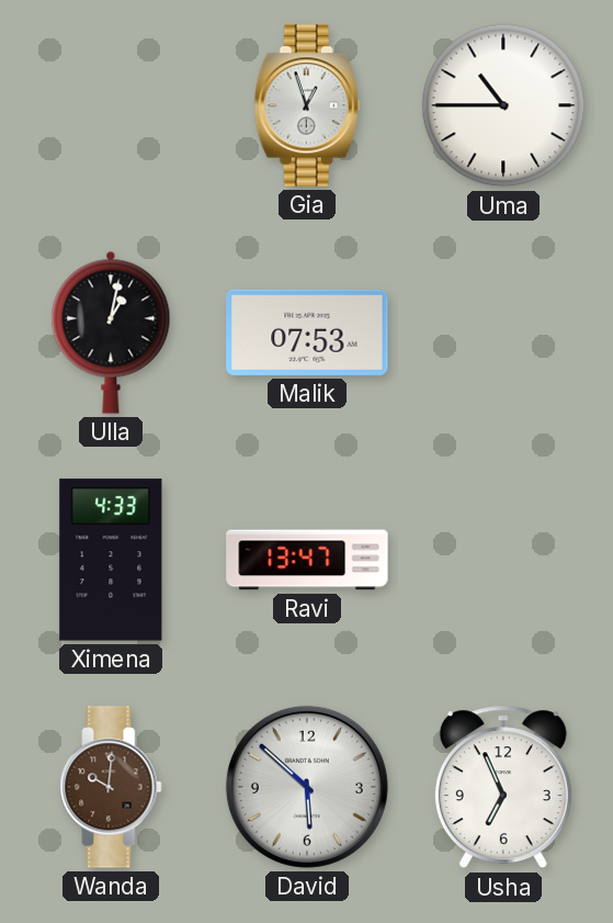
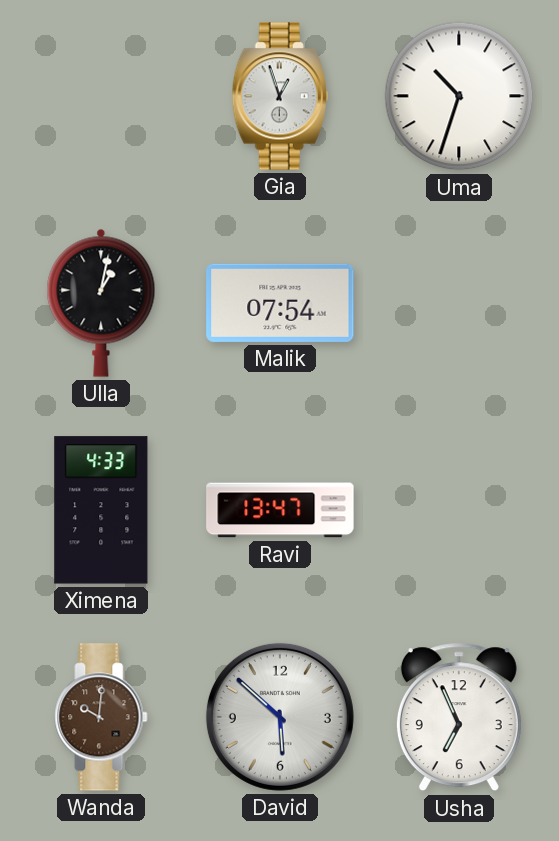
Uma: 10:45 -> 10:33 (459, 96)
Malik: 07:53 -> 07:54 (280, 303)
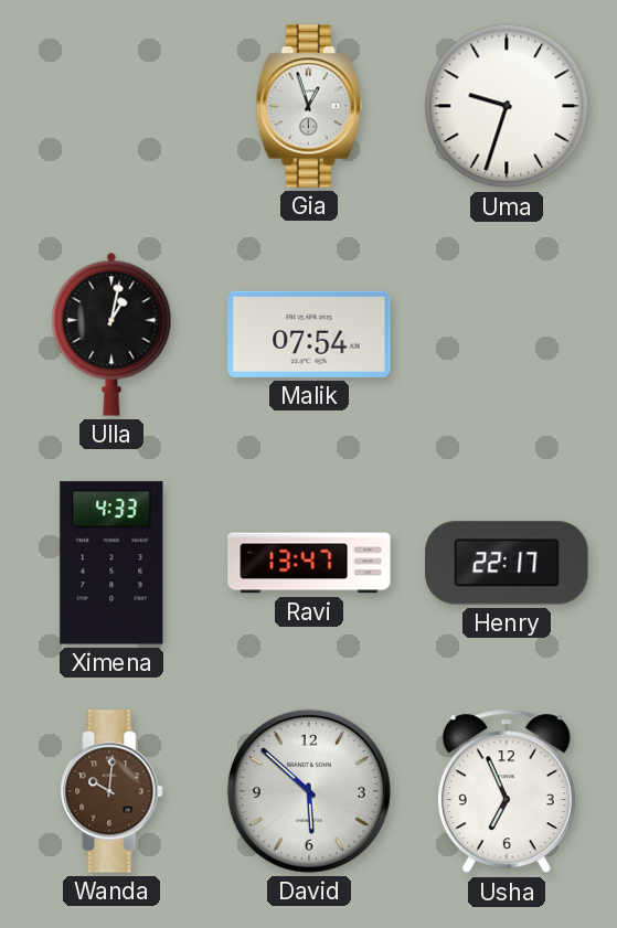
Uma: 10:33 -> 9:33 (507, 106)
Henry: none -> 22:17 (507, 563)
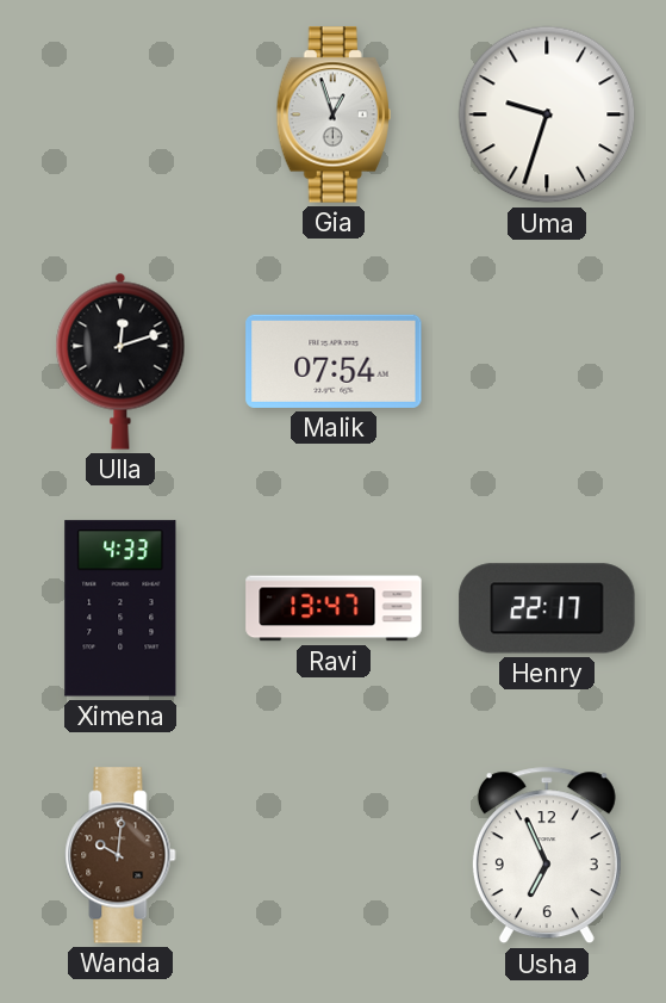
Ulla: 1:02 -> 12:12 (120, 361)
David: 5:52 -> none (309, 791)
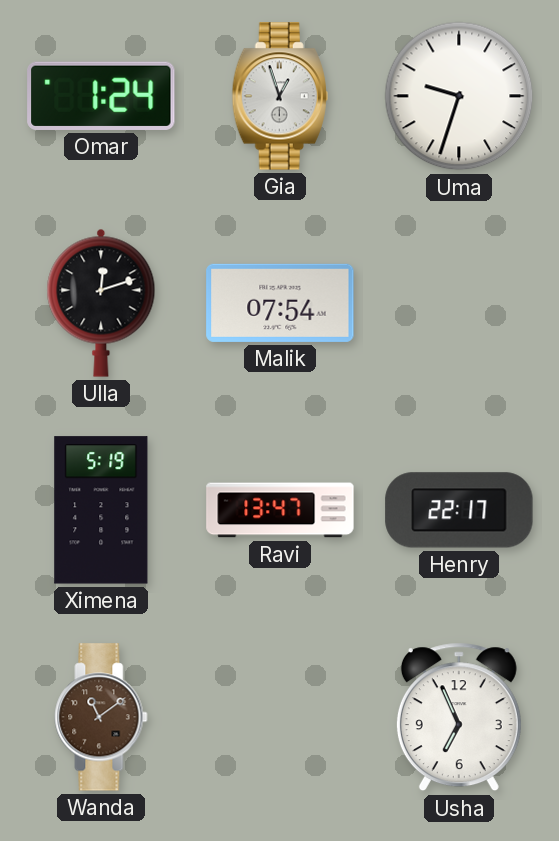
Omar: none -> 1:24 (101, 96)
Ximena: 4:33 -> 5:19 (101, 510)
Wanda: 10:01 -> 11:09 (101, 717)
